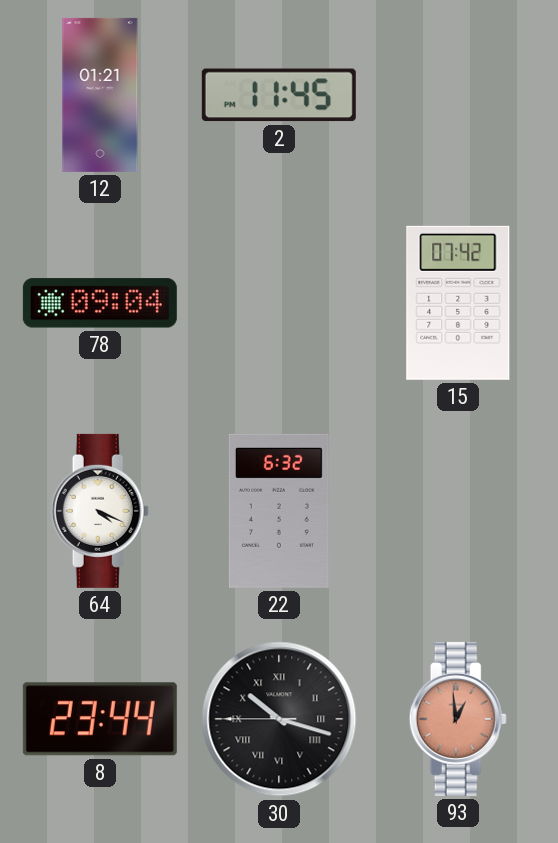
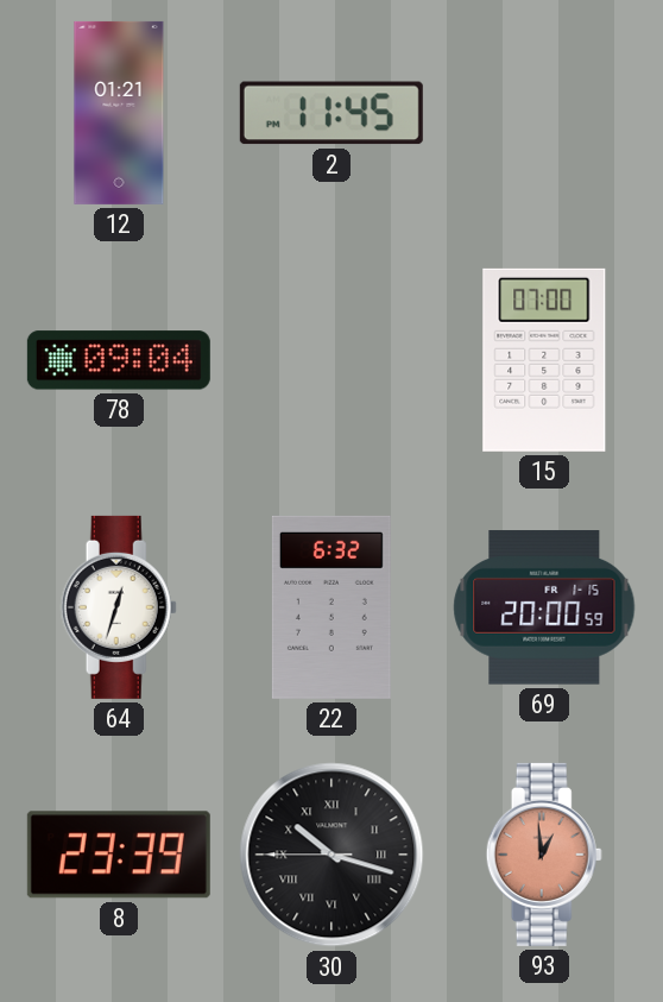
15: 07:42 -> 07:00 (544, 360)
64: 4:19 -> 12:33 (119, 607)
69: none -> 20:00 (544, 607)
8: 23:44 -> 23:39 (119, 855)
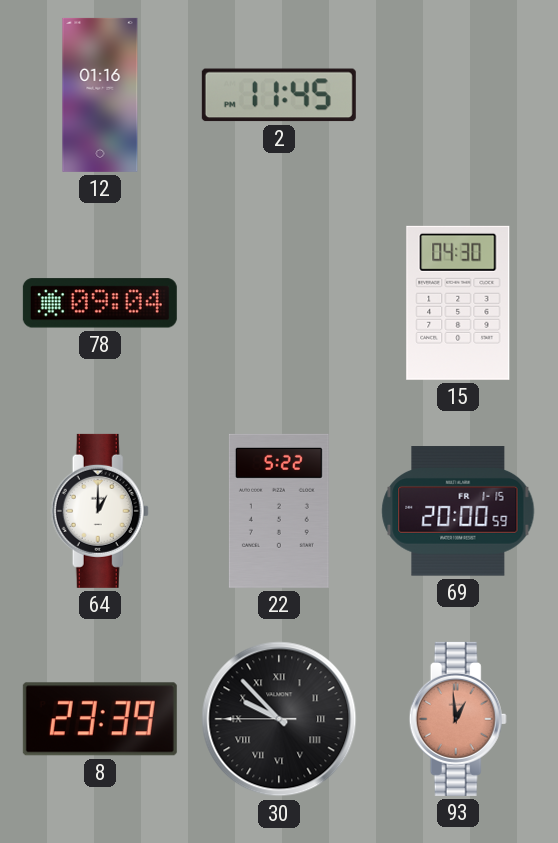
12: 01:21 -> 01:16 (100, 95)
15: 07:00 -> 04:30 (458, 303)
64: 12:33 -> 1:00 (100, 511)
22: 6:32 -> 5:22 (279, 511)
30: 10:17 -> 9:52 (279, 719)
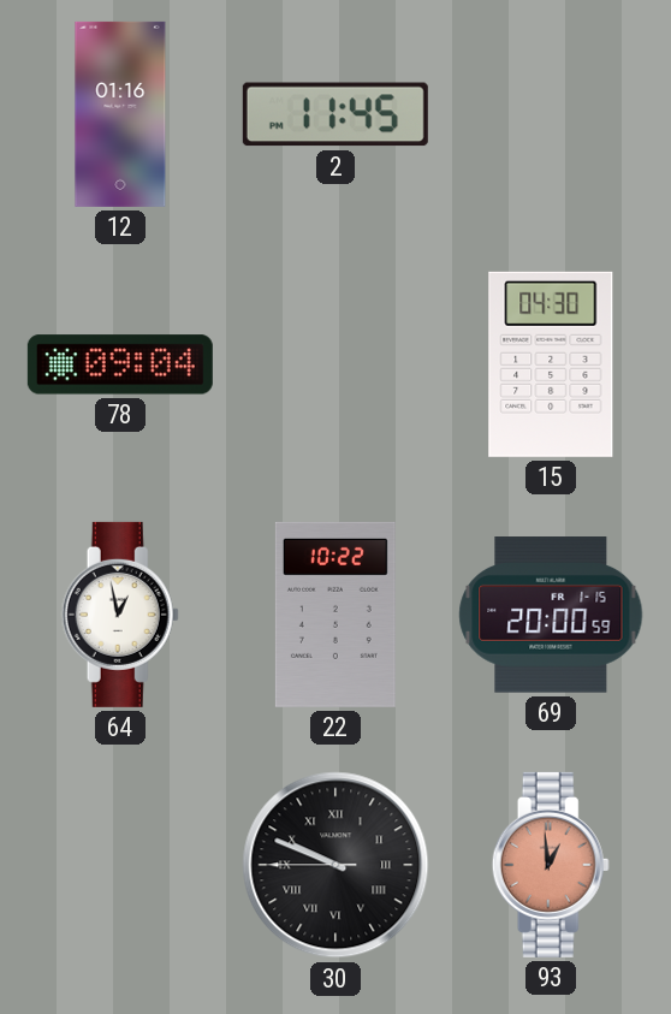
64: 1:00 -> 12:58 (120, 615)
22: 5:22 -> 10:22 (335, 615)
8: 23:39 -> none (100, 719)
30: 9:52 -> 9:48 (335, 865)
